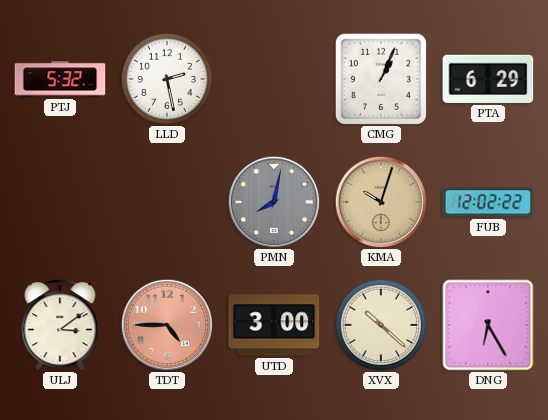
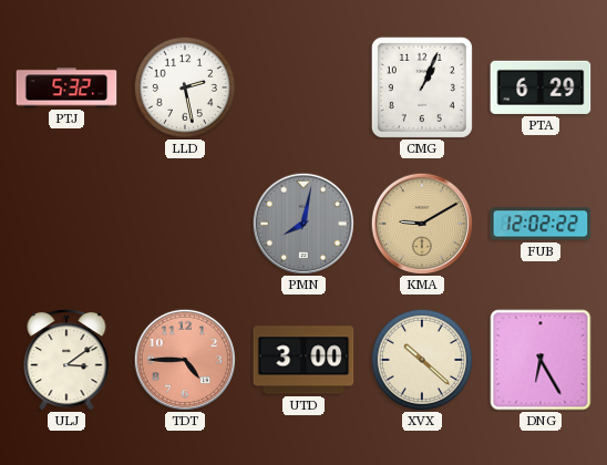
KMA: 10:03 -> 9:10 (421, 223)
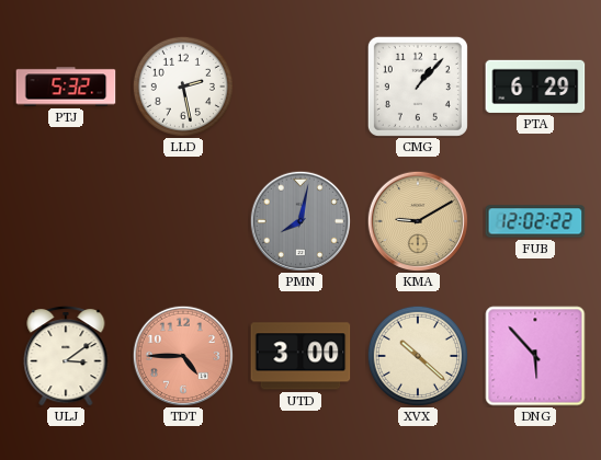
CMG: 1:04 -> 1:07 (418, 87)
DNG: 6:25 -> 5:53 (535, 356)
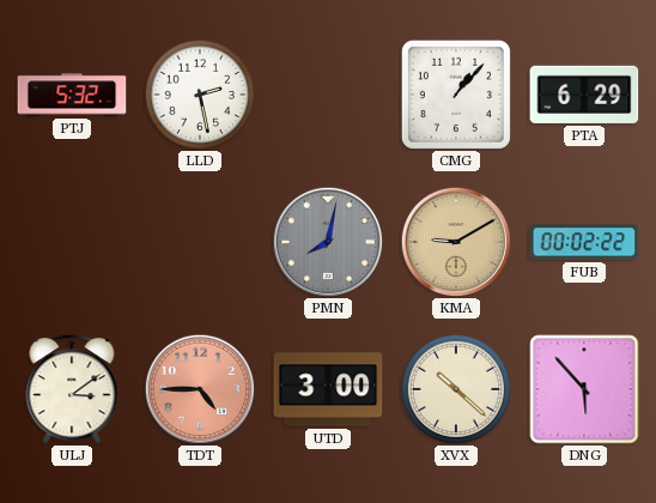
FUB: 12:02 -> 00:02 (584, 242)
